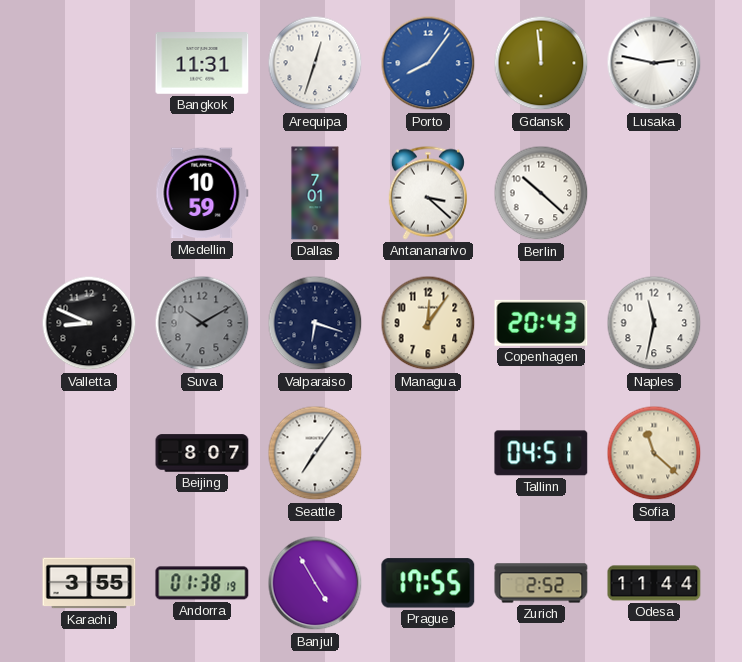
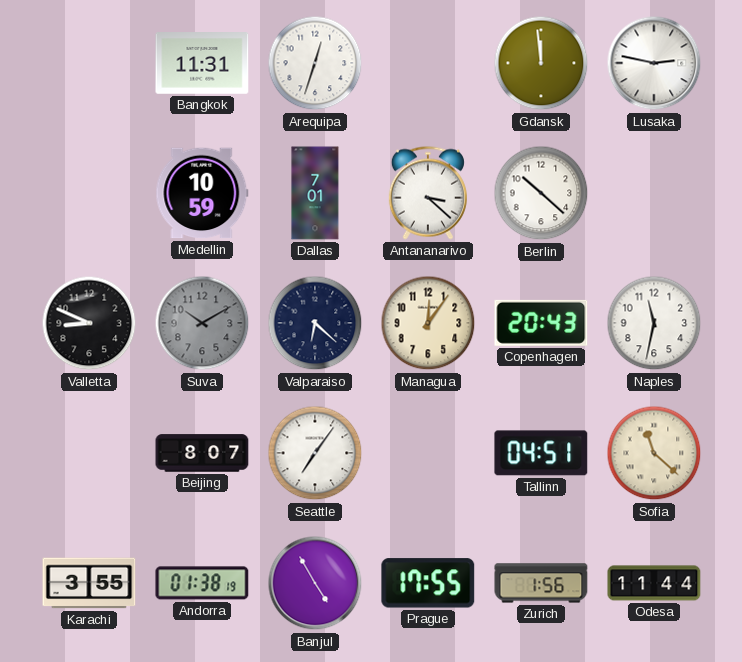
Porto: 8:06 -> none (428, 63)
Valparaiso: 6:18 -> 6:22 (315, 323)
Zurich: 2:52 -> 1:56 (541, 583)
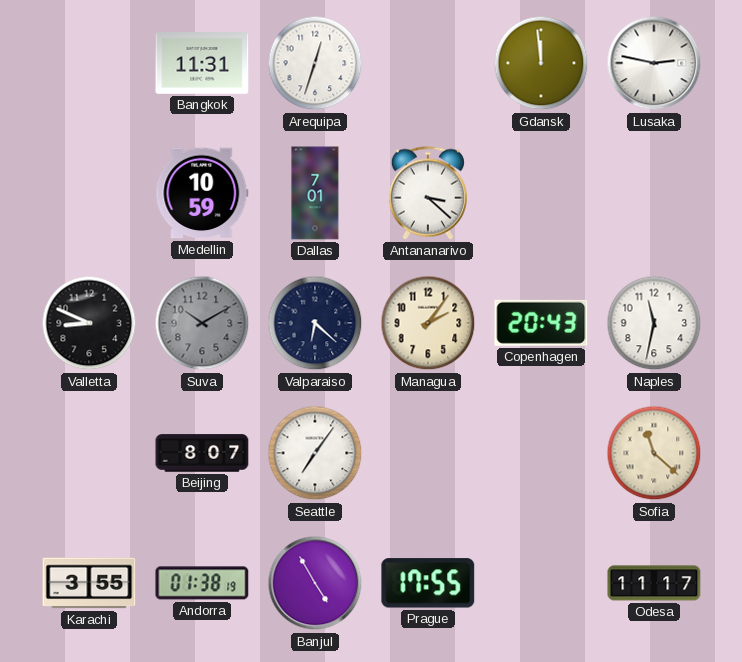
Berlin: 10:22 -> none (541, 193)
Managua: 12:06 -> 2:06 (428, 323)
Tallinn: 04:51 -> none (541, 453)
Zurich: 1:56 -> none (541, 583)
Odesa: 11:44 -> 11:17 (654, 583)
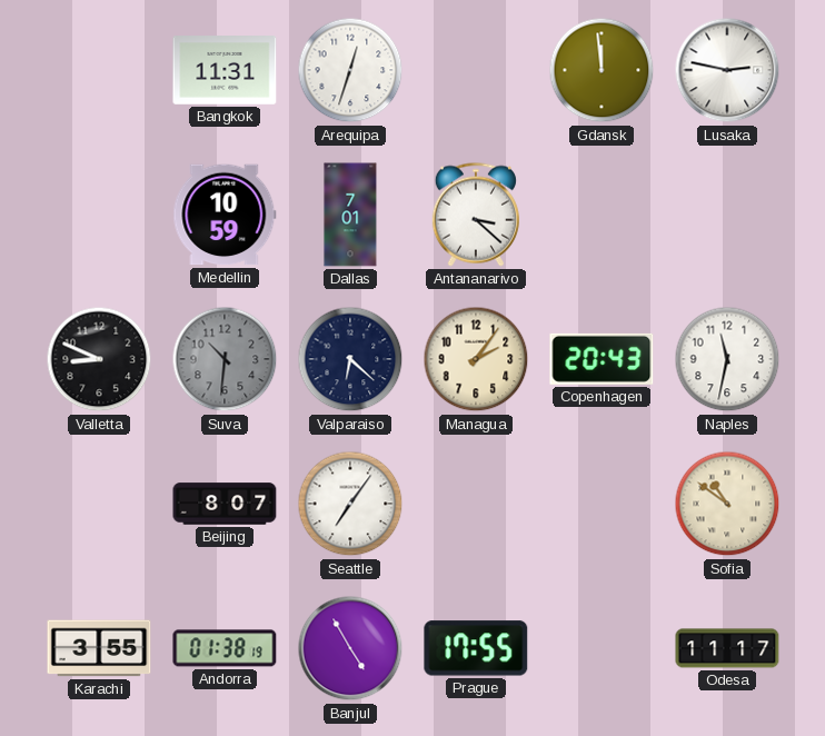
Suva: 10:10 -> 10:31 (225, 359)
Sofia: 11:22 -> 10:51 (727, 504)
